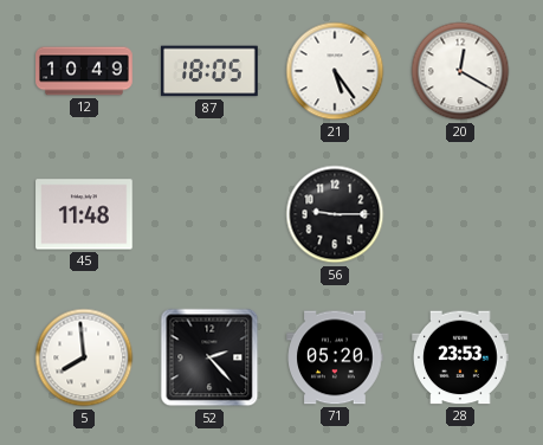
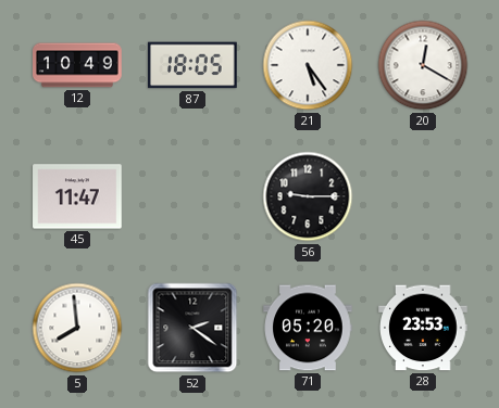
45: 11:48 -> 11:47 (77, 196)
52: 2:23 -> 2:21 (192, 328)
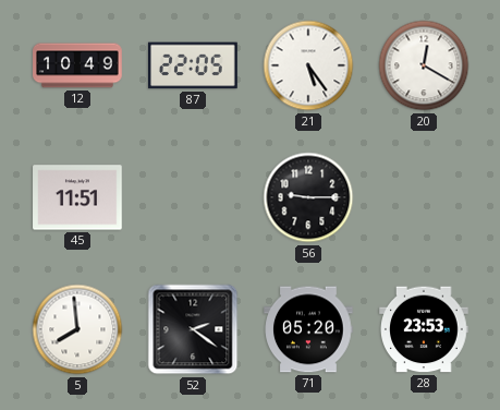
87: 18:05 -> 22:05 (194, 65)
45: 11:47 -> 11:51 (77, 197)
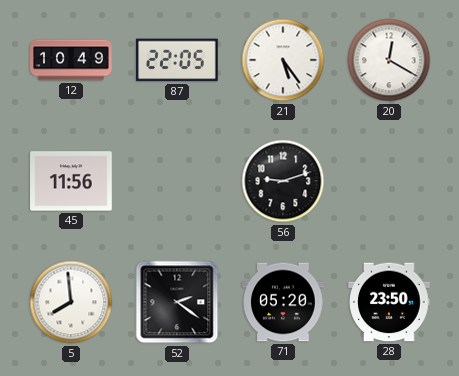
45: 11:51 -> 11:56 (71, 181)
56: 9:15 -> 9:12 (283, 181)
28: 23:53 -> 23:50 (389, 302)
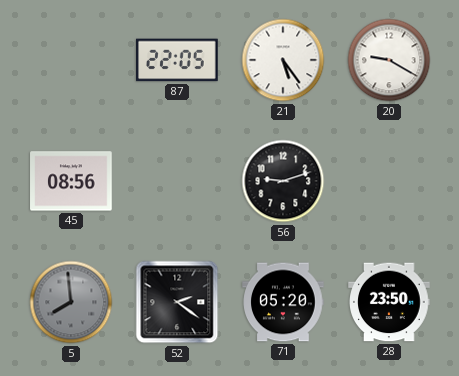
12: 10:49 -> none (71, 60)
20: 12:20 -> 9:20 (389, 60)
45: 11:56 -> 08:56 (71, 181)
5 dial: white -> grey (71, 302)
